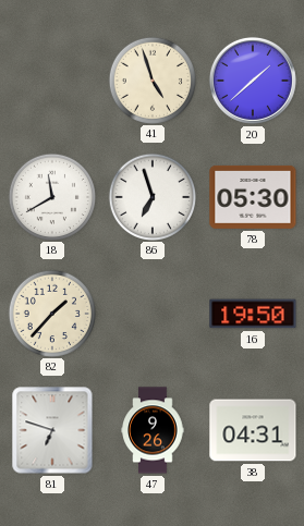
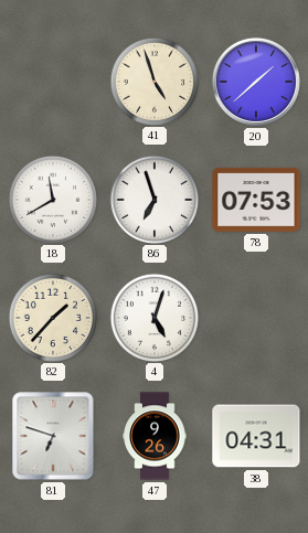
78: 05:30 -> 07:53 (256, 200)
4: none -> 5:03 (153, 317)
16: 19:50 -> none (253, 314)
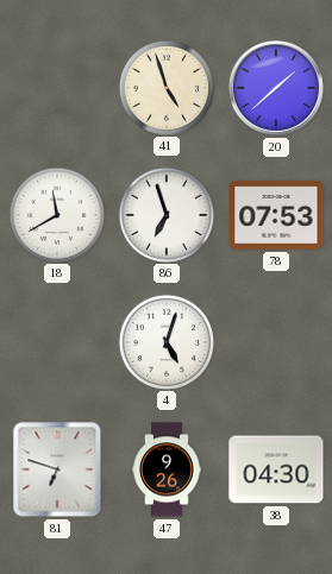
82: 1:37 -> none (52, 317)
38: 04:31 -> 04:30 (276, 469)
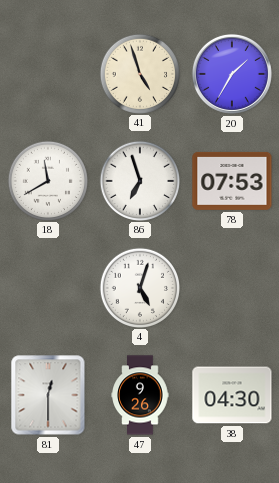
20: 1:38 -> 1:35 (232, 74)
81: 6:48 -> 12:30 (48, 395)
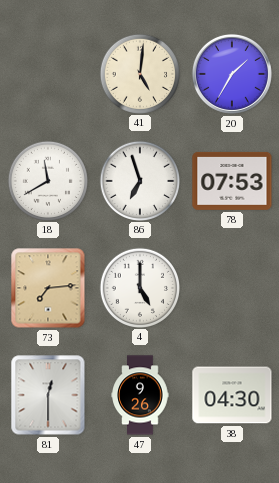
41: 4:57 -> 5:01 (139, 73)
73: none -> 7:14 (48, 288)
4: 5:03 -> 5:00 (139, 287)
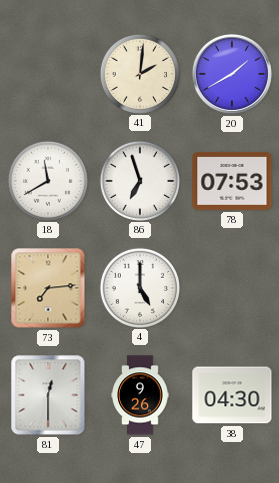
41: 5:01 -> 2:01 (139, 73)
20: 1:35 -> 1:40 (232, 74)
